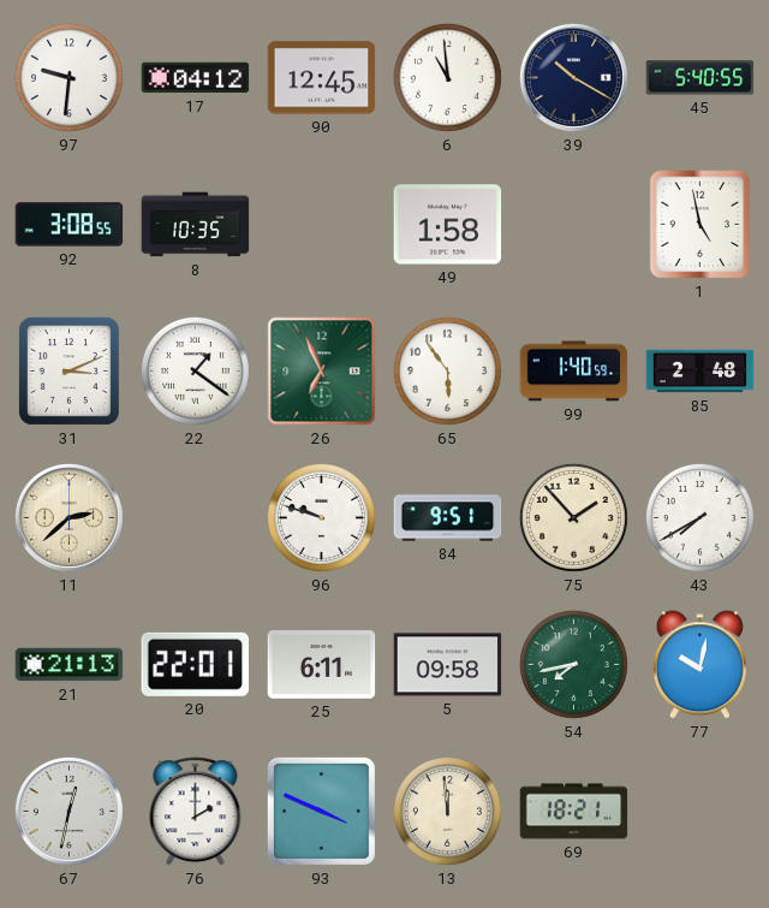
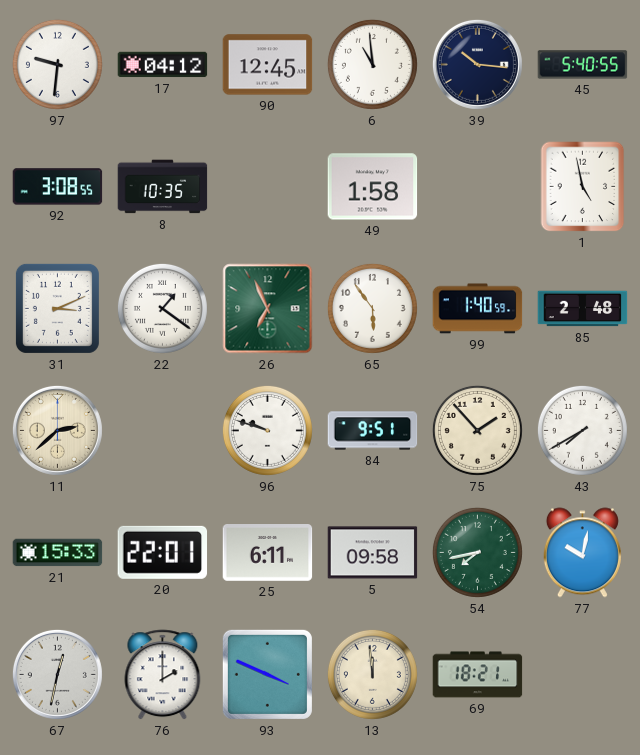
39: 10:20 -> 10:16 (477, 64)
21: 21:13 -> 15:33 (58, 553)
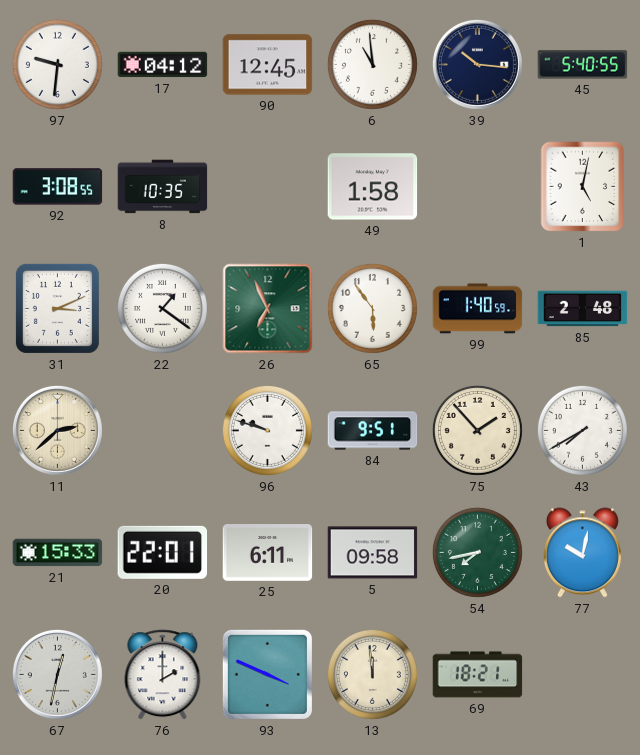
1: 4:58 -> 5:02 (583, 187)
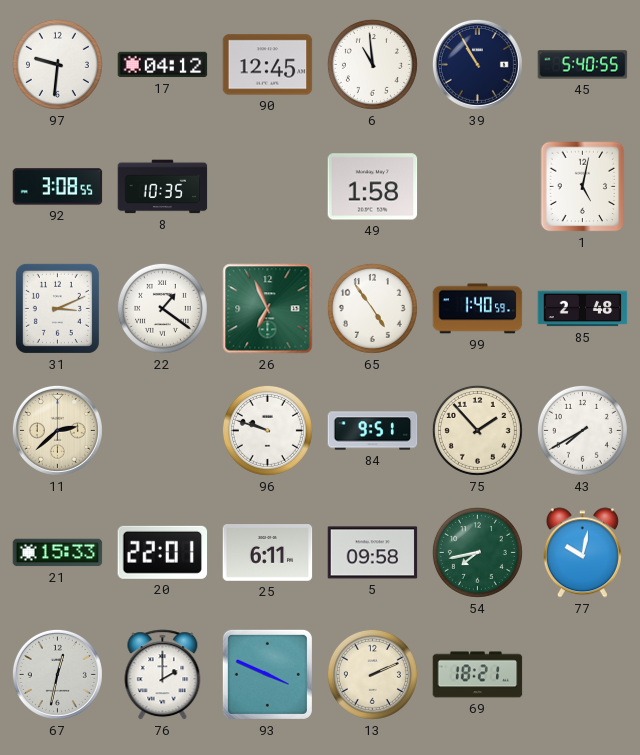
39: 10:16 -> 10:55 (477, 64)
65: 5:54 -> 4:54 (372, 308)
13: 11:59 -> 2:11 (372, 674)
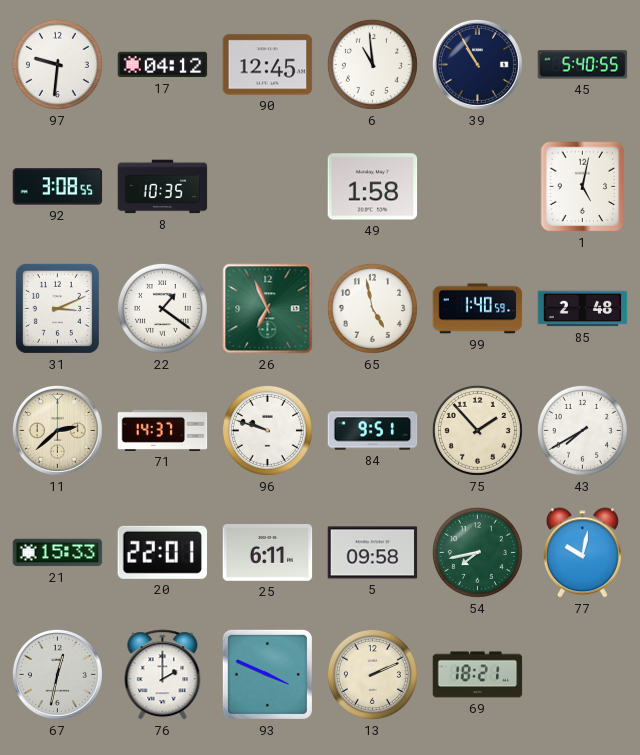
65: 4:54 -> 4:58 (372, 308)
71: none -> 14:37 (163, 430)
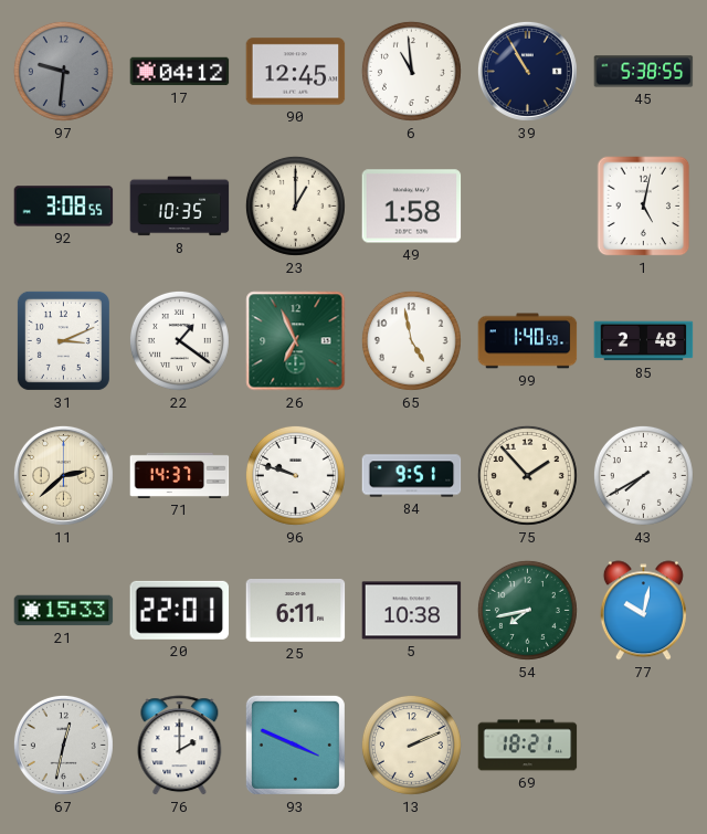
97 dial: white -> grey (63, 71)
45: 5:40 -> 5:38 (644, 72)
23: none -> 1:00 (295, 205)
5: 09:58 -> 10:38 (412, 611)
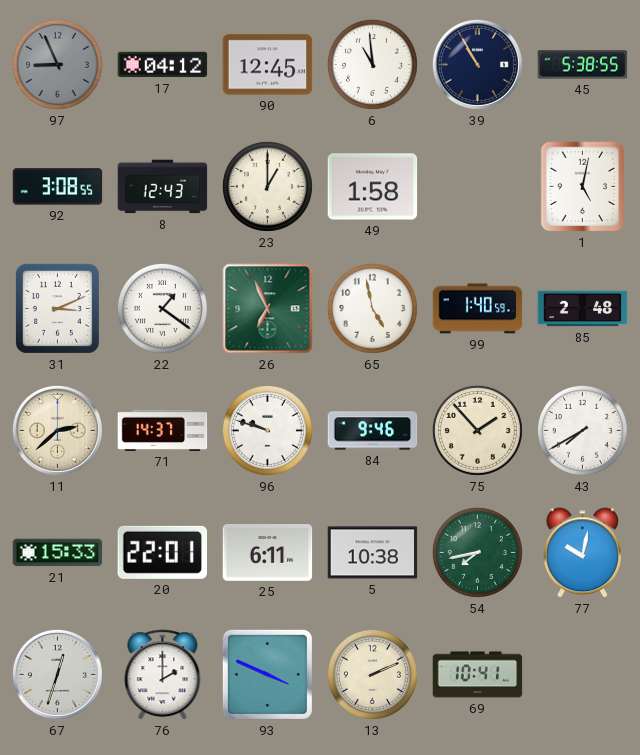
97: 9:31 -> 8:56 (57, 64)
8: 10:35 -> 12:43 (163, 187)
84: 9:51 -> 9:46 (373, 431)
67: 12:32 -> 12:33 (57, 674)
69: 18:21 -> 10:41 (478, 675)
